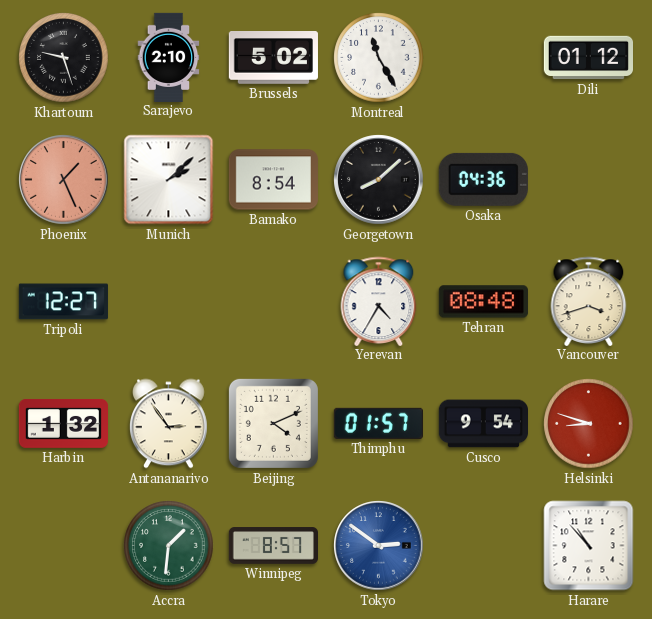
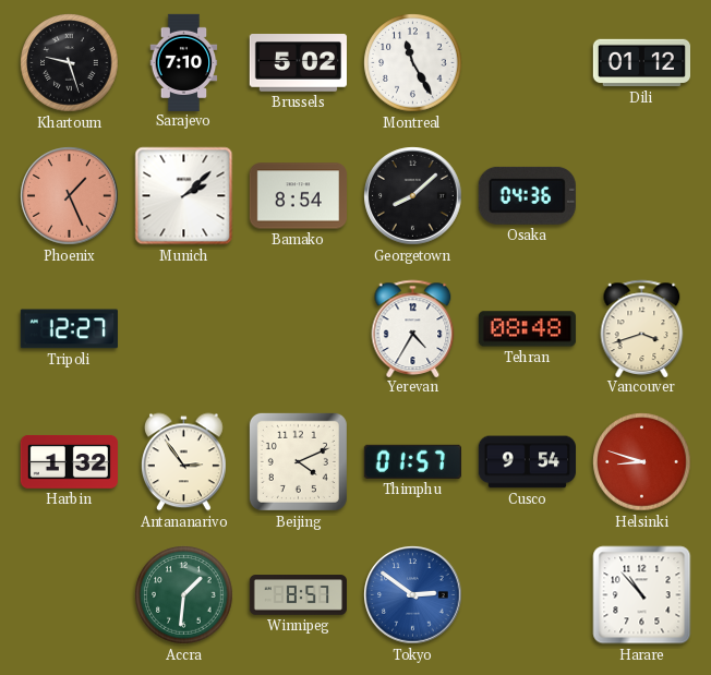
Sarajevo: 2:10 -> 7:10 (184, 62)
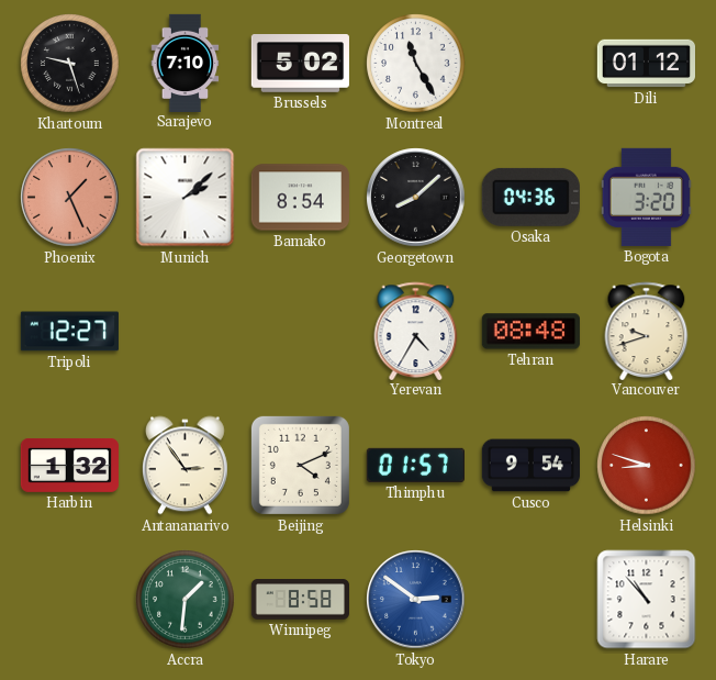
Bogota: none -> 3:20 (646, 197)
Vancouver: 3:42 -> 9:42 (647, 331)
Winnipeg: 8:57 -> 8:58 (300, 600)
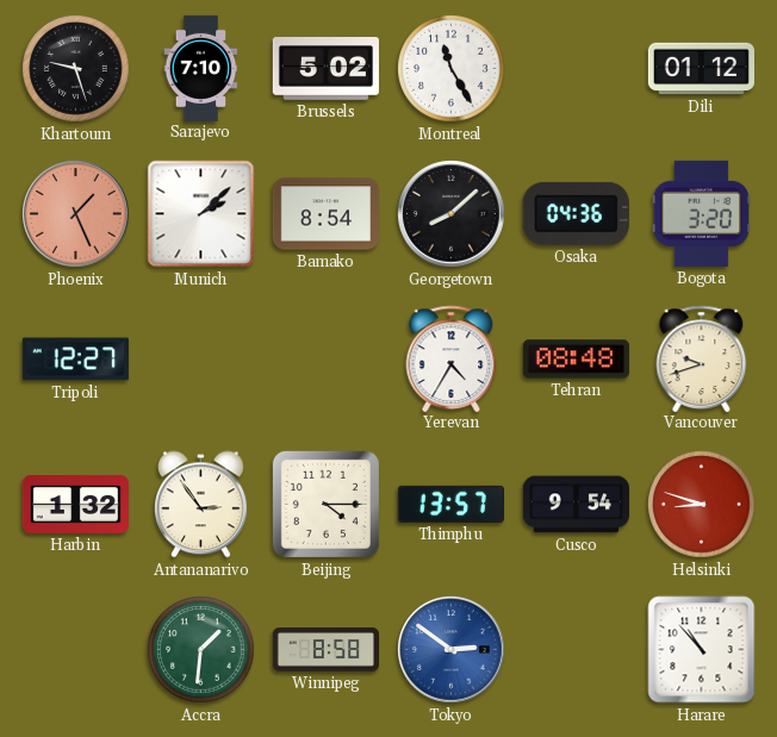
Beijing: 4:11 -> 4:15 (325, 504)
Thimphu: 01:57 -> 13:57 (450, 504)
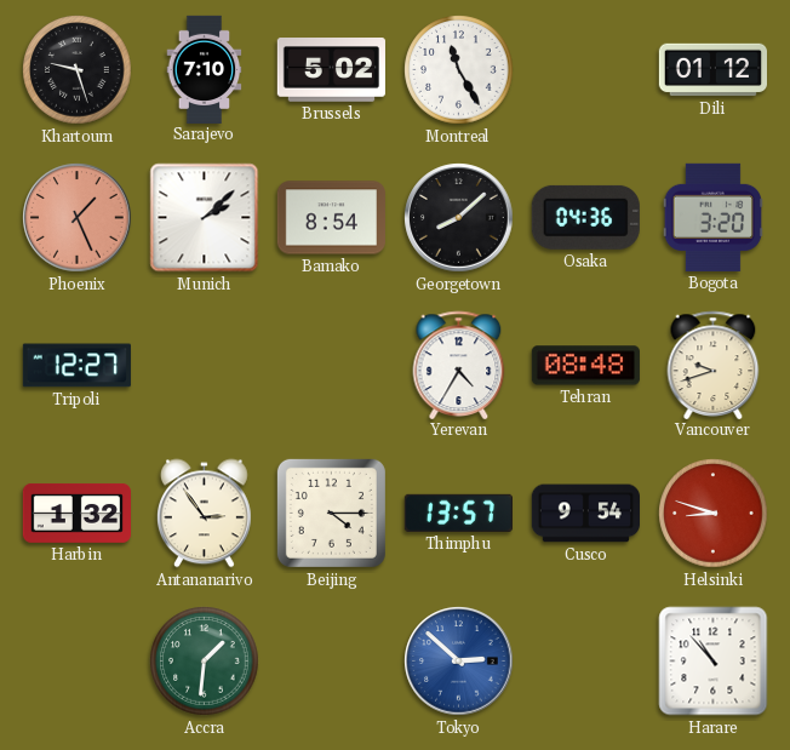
Winnipeg: 8:58 -> none (325, 650)
Tokyo: 2:51 -> 2:52 (459, 662)
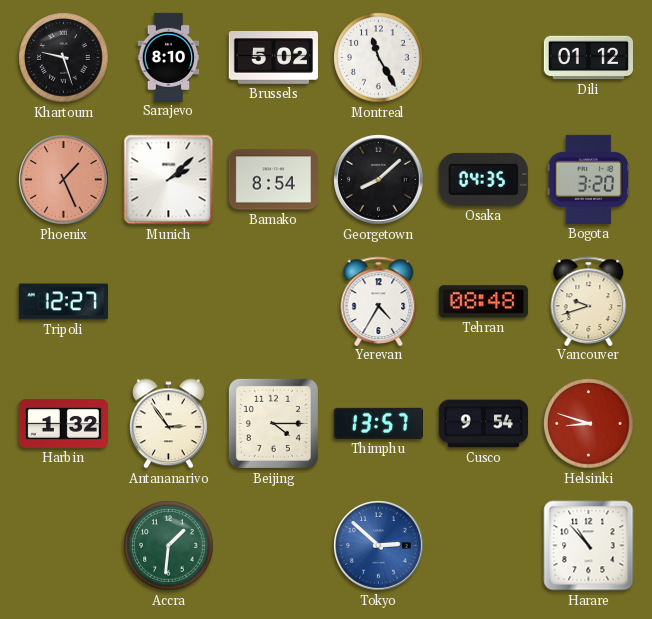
Sarajevo: 7:10 -> 8:10 (169, 57)
Osaka: 04:36 -> 04:35 (483, 179)
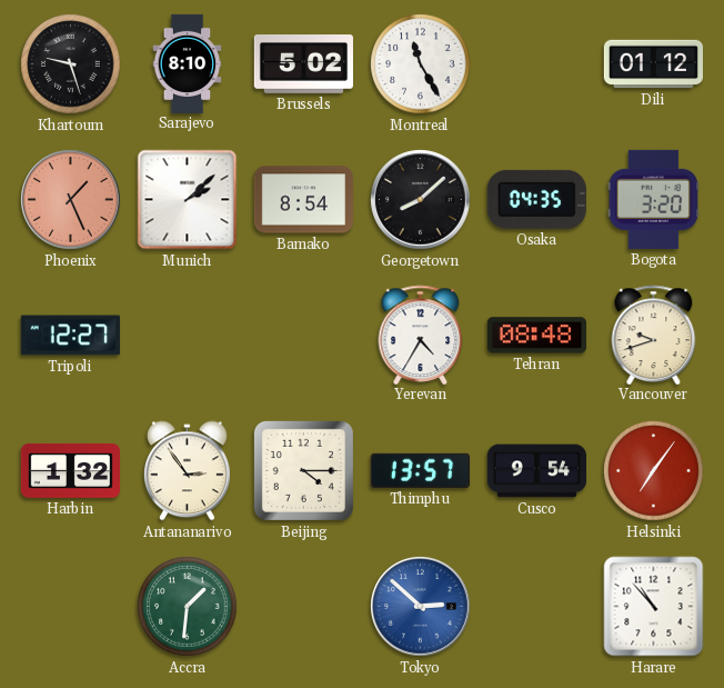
Helsinki: 8:48 -> 7:06 (654, 471)
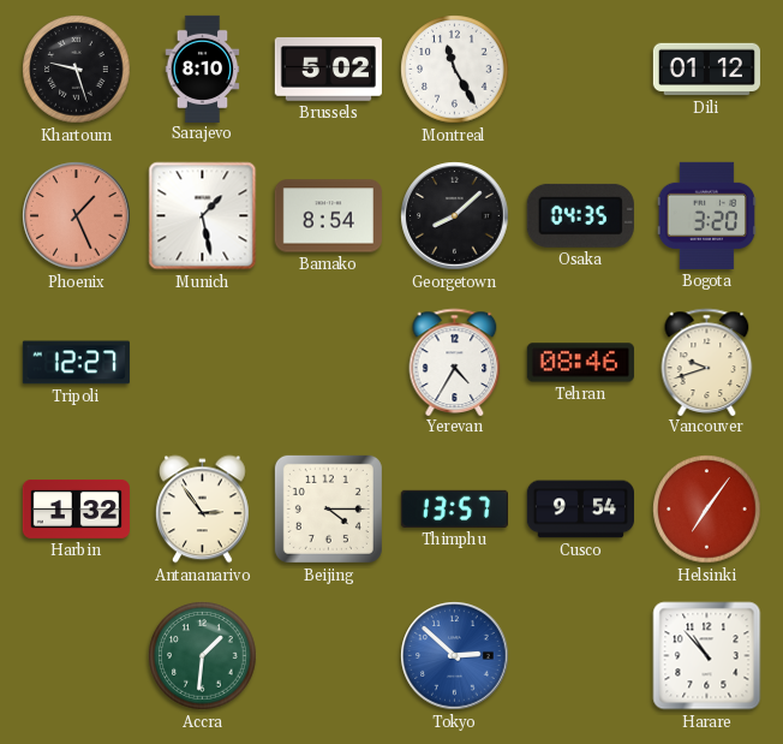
Munich: 2:08 -> 1:28 (203, 216)
Tehran: 08:48 -> 08:46 (580, 363)
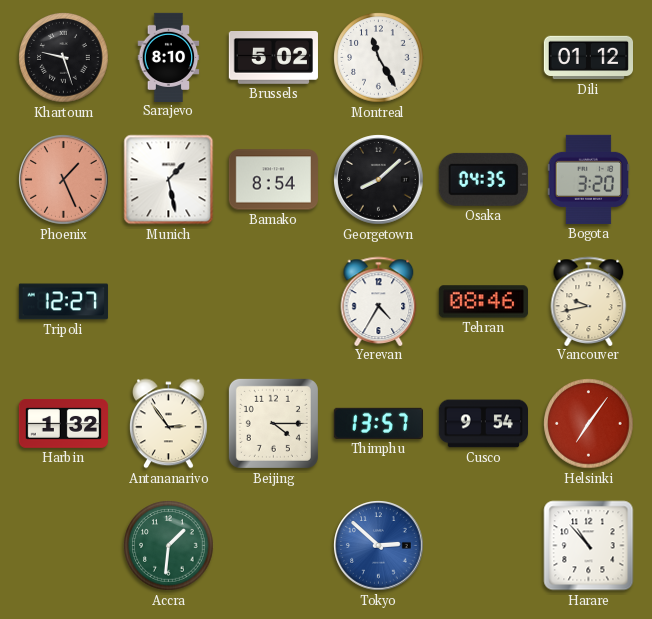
Vancouver: 9:42 -> 9:43 (589, 301)
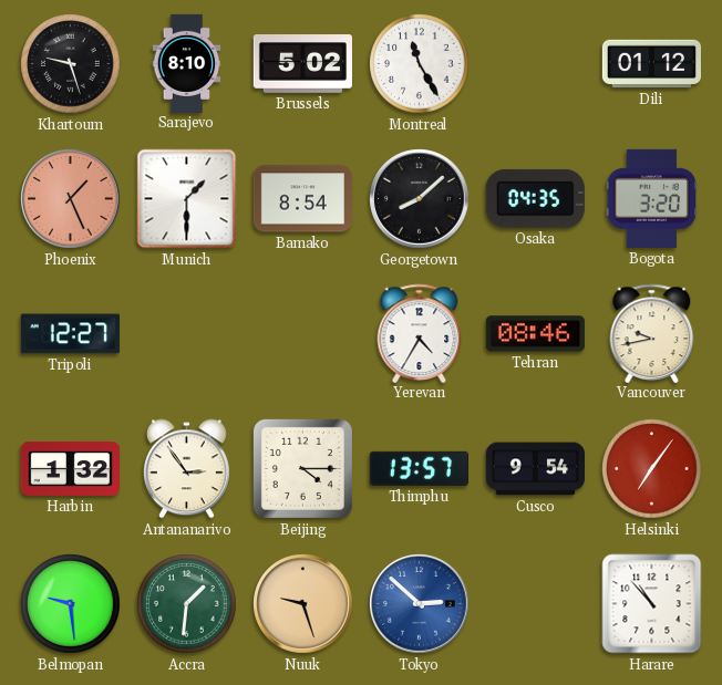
Munich: 1:28 -> 1:30 (187, 199)
Belmopan: none -> 9:29 (71, 604)
Nuuk: none -> 9:27 (303, 604)
